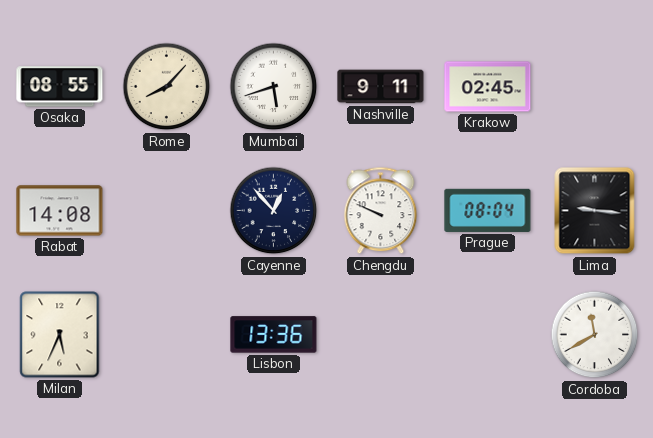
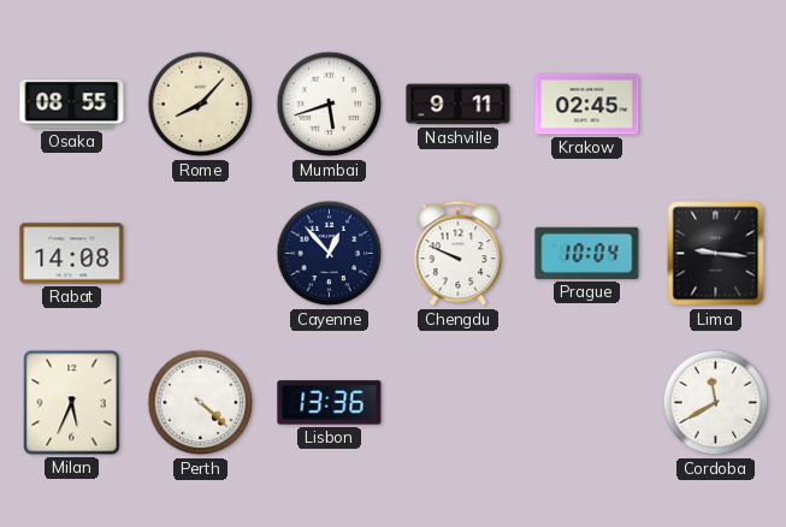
Prague: 08:04 -> 10:04 (587, 253)
Perth: none -> 4:22 (201, 403)
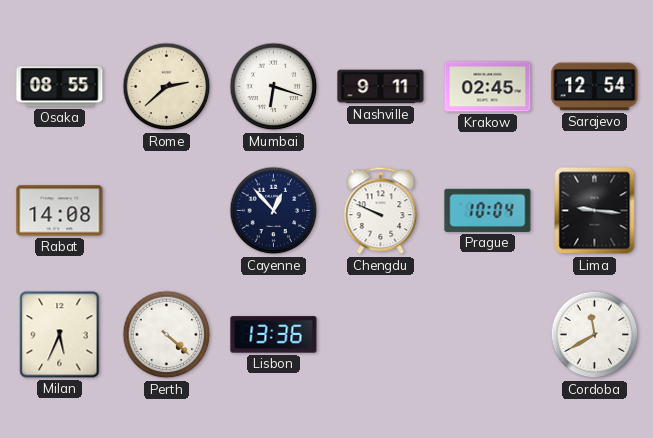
Rome: 8:07 -> 2:38 (167, 87)
Mumbai: 5:42 -> 6:18 (274, 87)
Sarajevo: none -> 12:54 (595, 87)
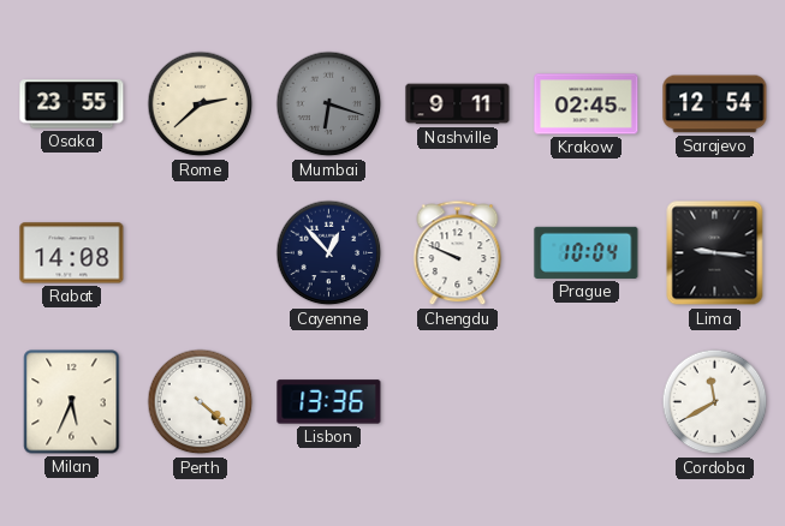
Osaka: 08:55 -> 23:55 (72, 104)
Mumbai dial: white -> grey (329, 104)
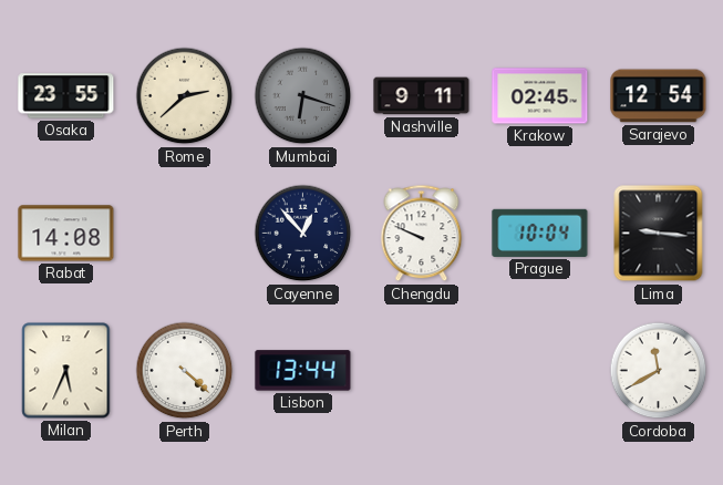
Lisbon: 13:36 -> 13:44 (303, 371)
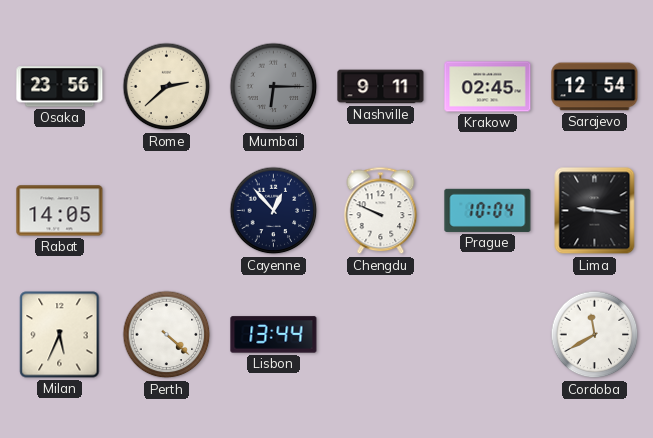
Osaka: 23:55 -> 23:56 (60, 87)
Mumbai: 6:18 -> 6:15 (274, 87)
Rabat: 14:08 -> 14:05 (60, 211)
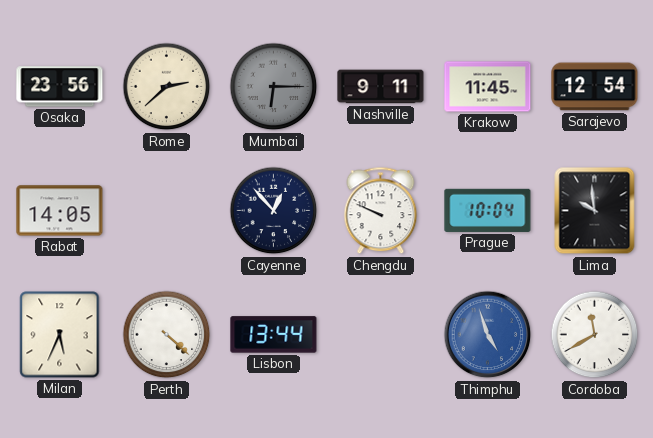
Krakow: 02:45 -> 11:45 (488, 87)
Lima: 9:16 -> 9:59 (595, 211)
Thimphu: none -> 4:57 (488, 335)
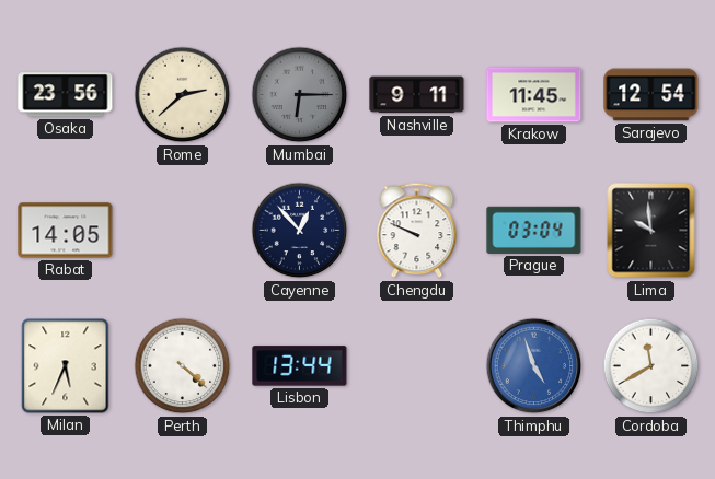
Prague: 10:04 -> 03:04 (534, 230)
